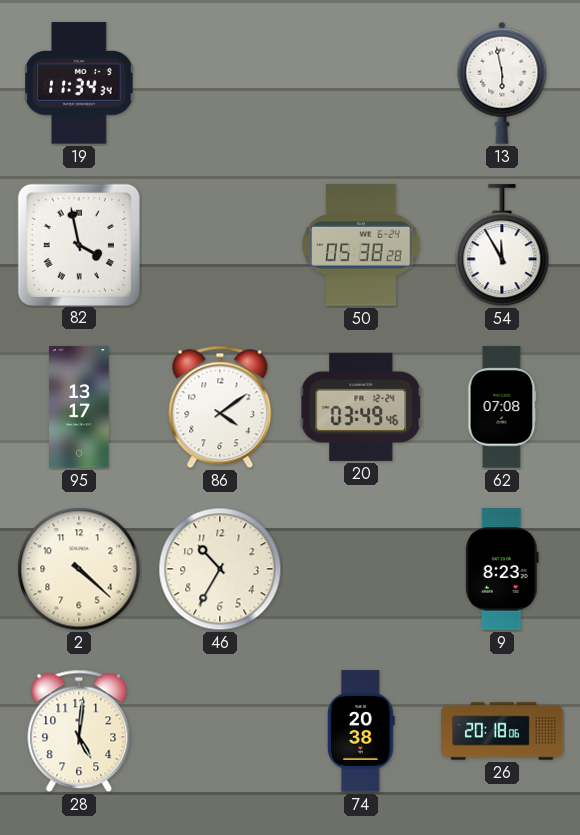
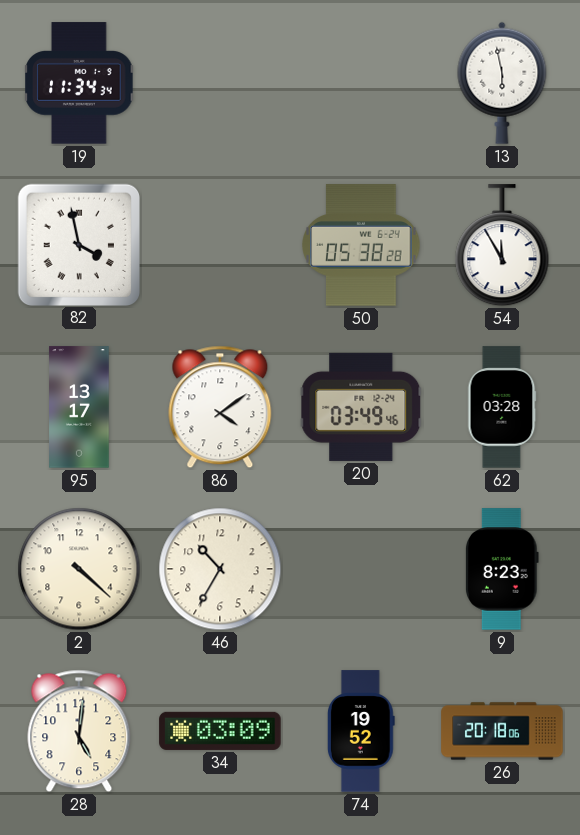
62: 07:08 -> 03:28 (502, 407)
34: none -> 03:09 (220, 731)
74: 20:38 -> 19:52 (361, 731)
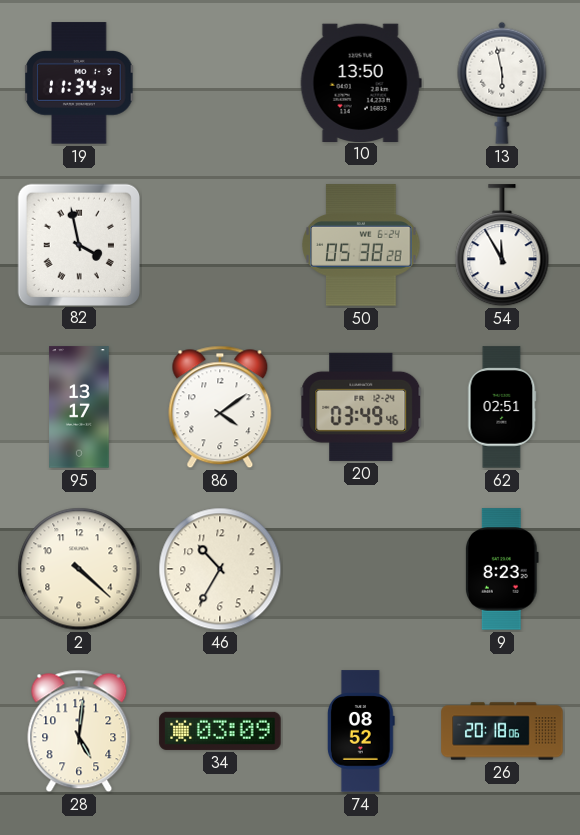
10: none -> 13:50 (361, 82)
62: 03:28 -> 02:51 (502, 407)
74: 19:52 -> 08:52 (361, 731)
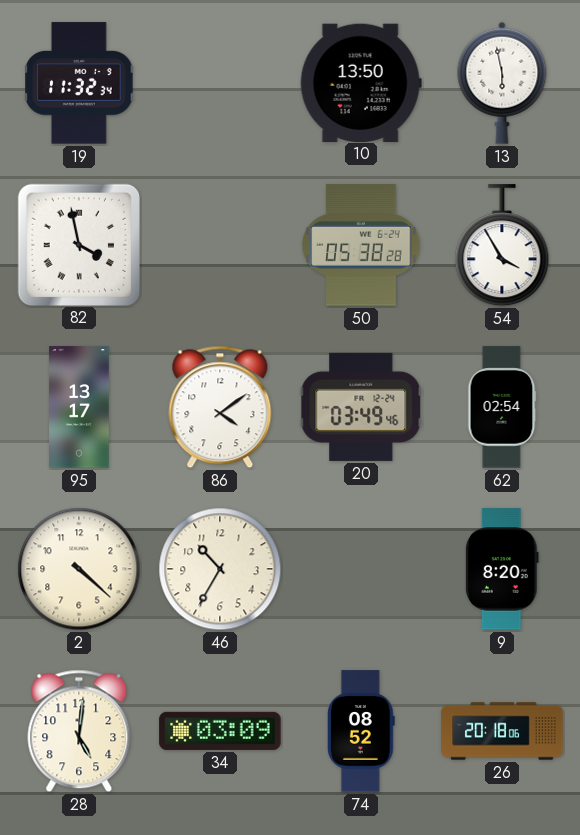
19: 11:34 -> 11:32 (79, 83)
54: 11:55 -> 3:55 (502, 246)
62: 02:51 -> 02:54 (502, 407)
9: 8:23 -> 8:20 (503, 569)
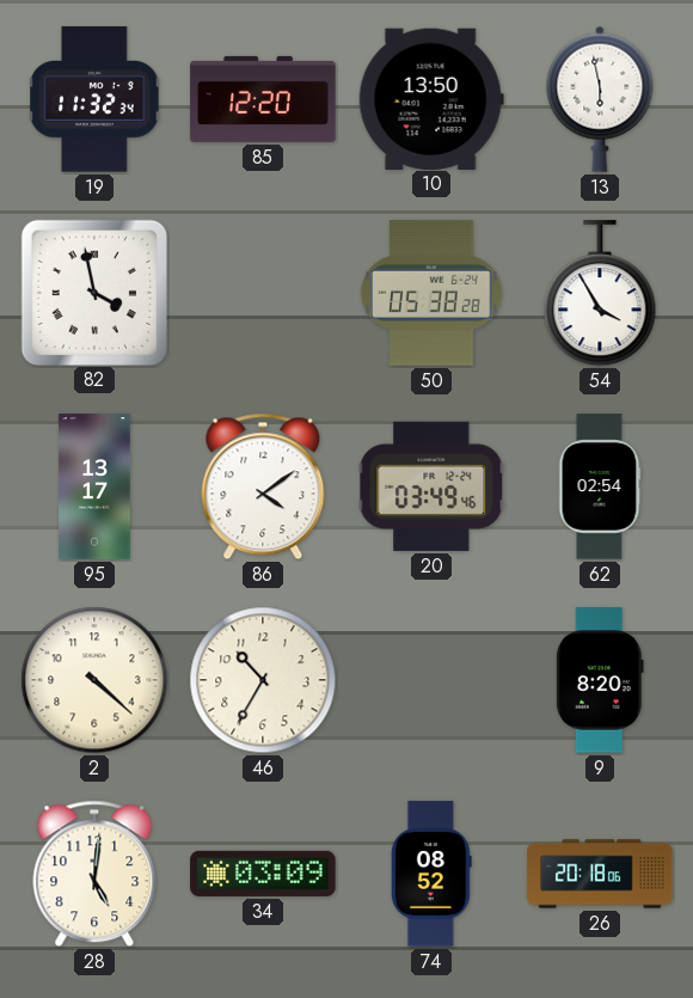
85: none -> 12:20 (263, 99)
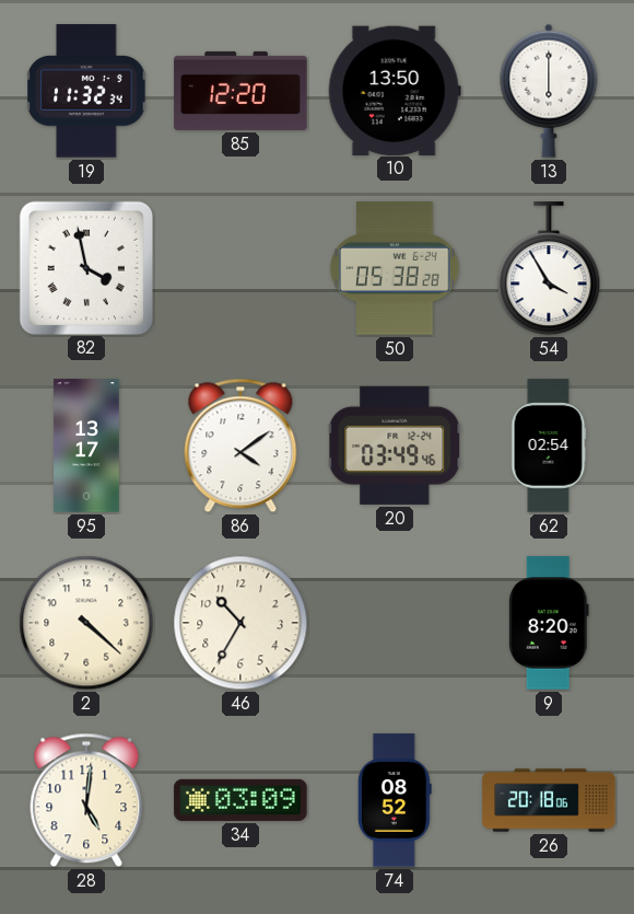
13: 5:58 -> 6:00 (549, 91)
